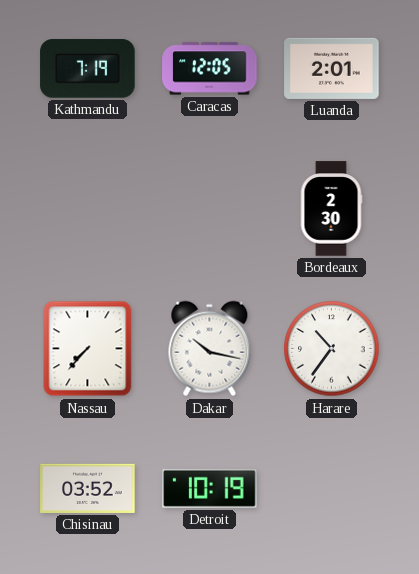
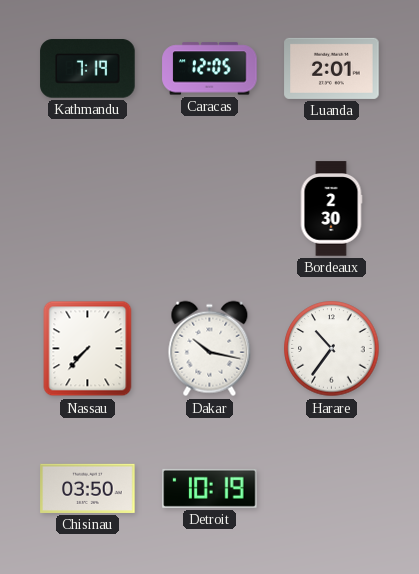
Chisinau: 03:52 -> 03:50 (88, 488)
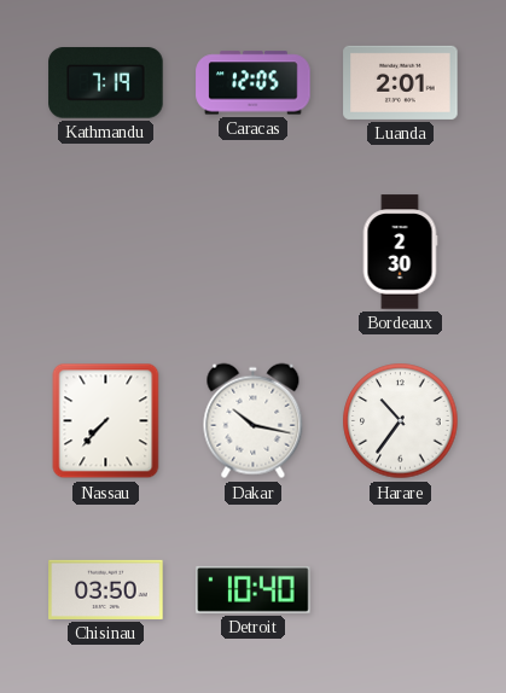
Detroit: 10:19 -> 10:40 (254, 589)
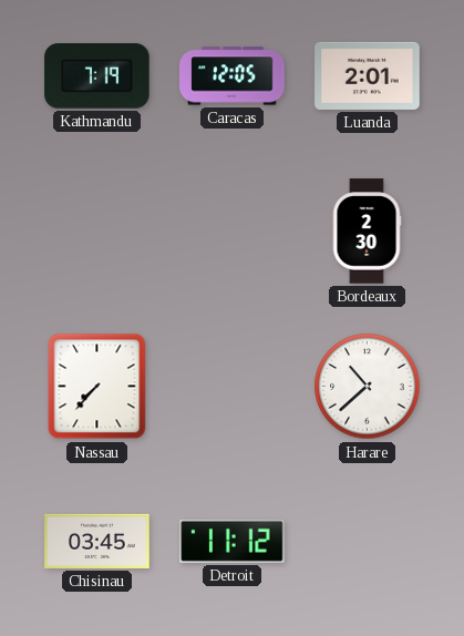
Dakar: 10:17 -> none (254, 421)
Harare: 10:36 -> 10:38 (368, 387)
Chisinau: 03:50 -> 03:45 (97, 541)
Detroit: 10:40 -> 11:12 (233, 541)
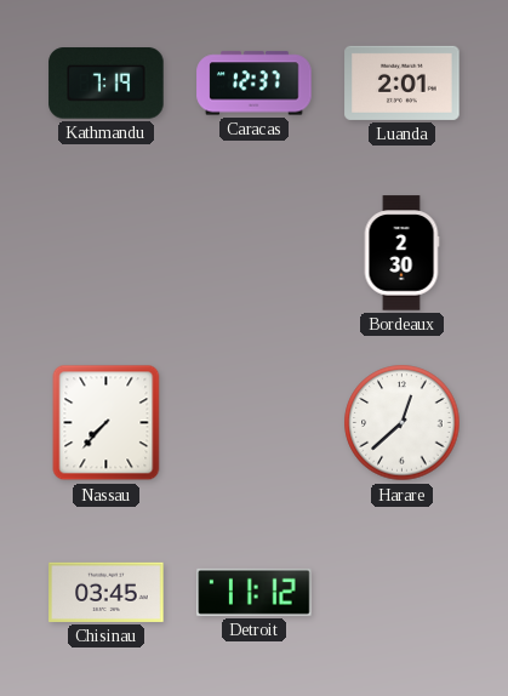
Caracas: 12:05 -> 12:37 (255, 84)
Harare: 10:38 -> 12:38 (403, 423)
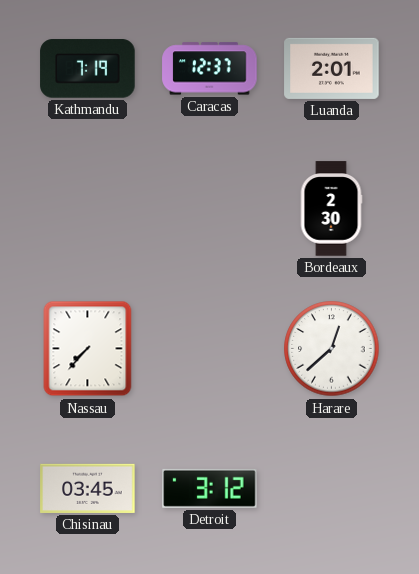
Detroit: 11:12 -> 3:12 (210, 488)
